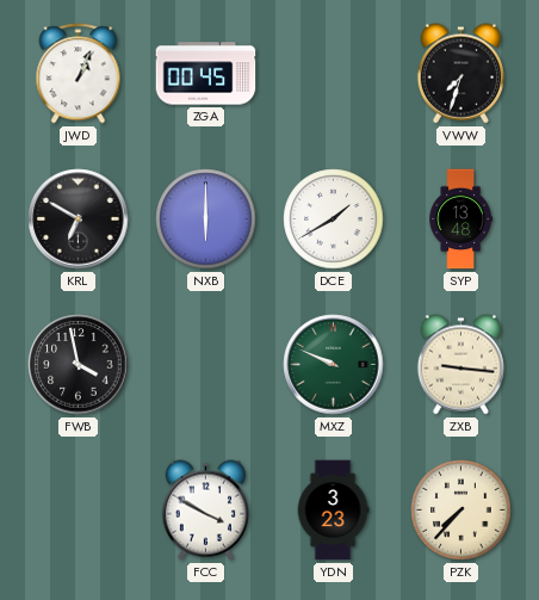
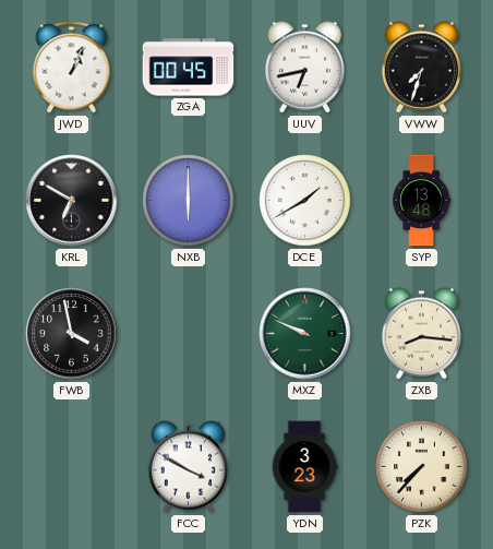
UUV: none -> 6:43 (304, 68)
ZXB: 9:16 -> 8:16 (421, 334)
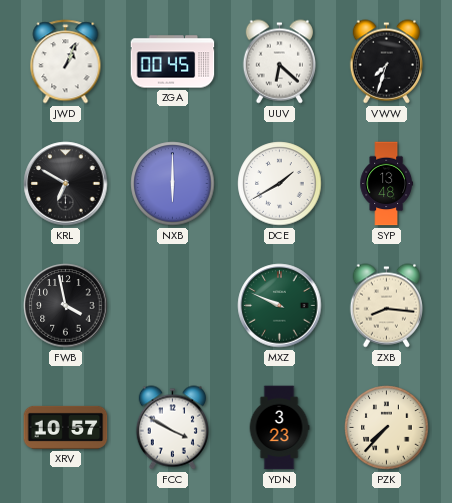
UUV: 6:43 -> 6:22 (279, 62)
XRV: none -> 10:57 (66, 427)
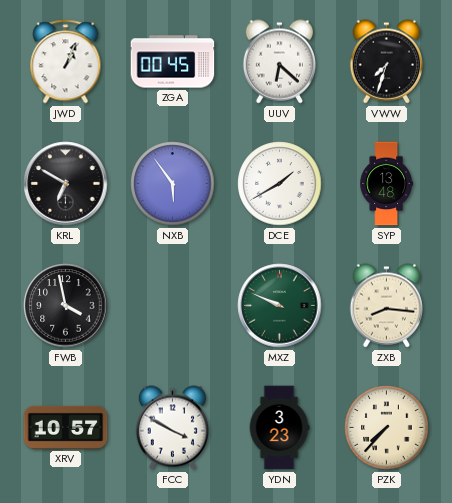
NXB: 6:00 -> 5:54 (173, 184)
